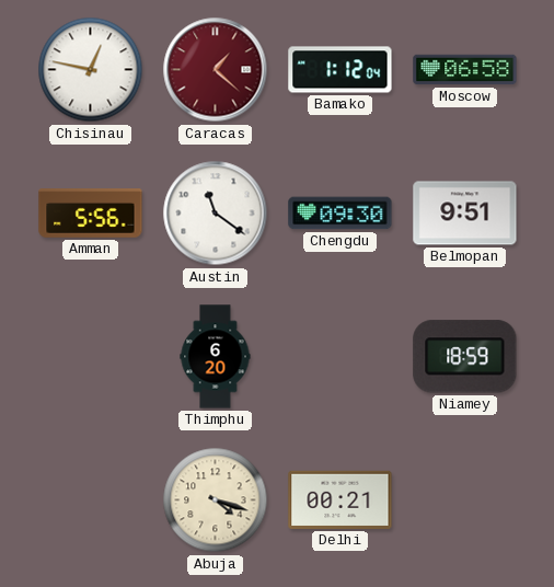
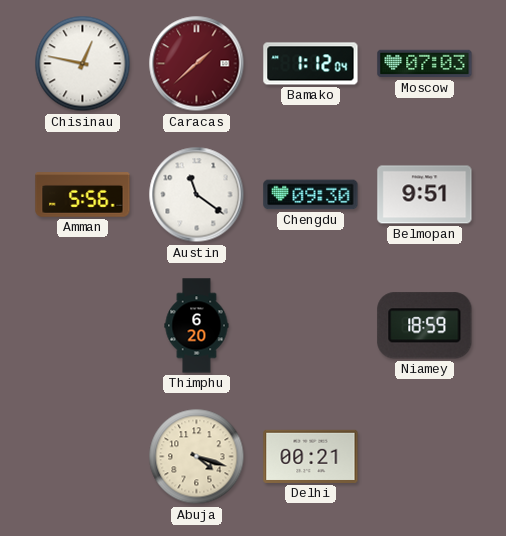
Caracas: 1:22 -> 1:38 (197, 64)
Moscow: 06:58 -> 07:03 (425, 64)
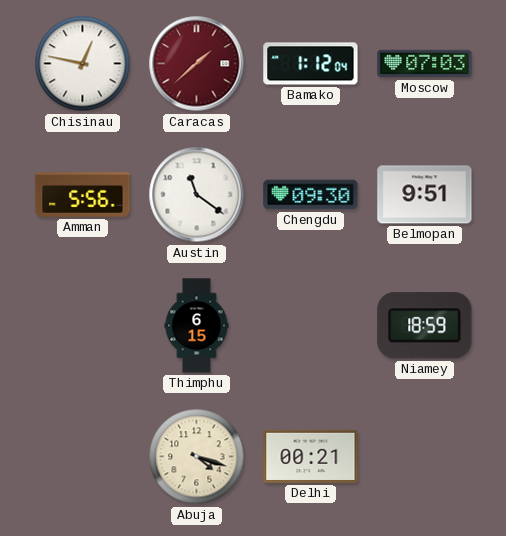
Thimphu: 6:20 -> 6:15 (197, 326)
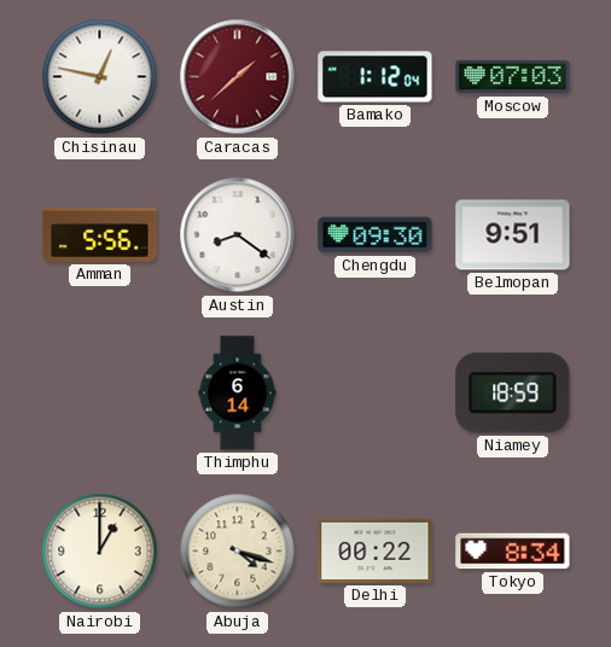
Austin: 11:21 -> 8:21 (238, 235)
Thimphu: 6:15 -> 6:14 (238, 394)
Nairobi: none -> 1:00 (100, 552)
Delhi: 00:21 -> 00:22 (376, 550)
Tokyo: none -> 8:34 (513, 552)
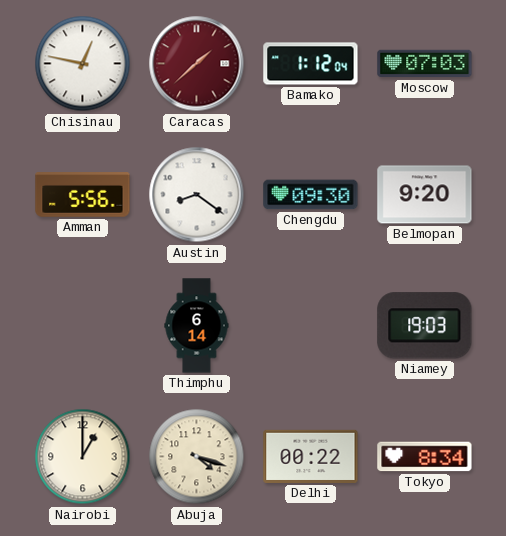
Belmopan: 9:51 -> 9:20 (425, 195)
Niamey: 18:59 -> 19:03 (425, 326)
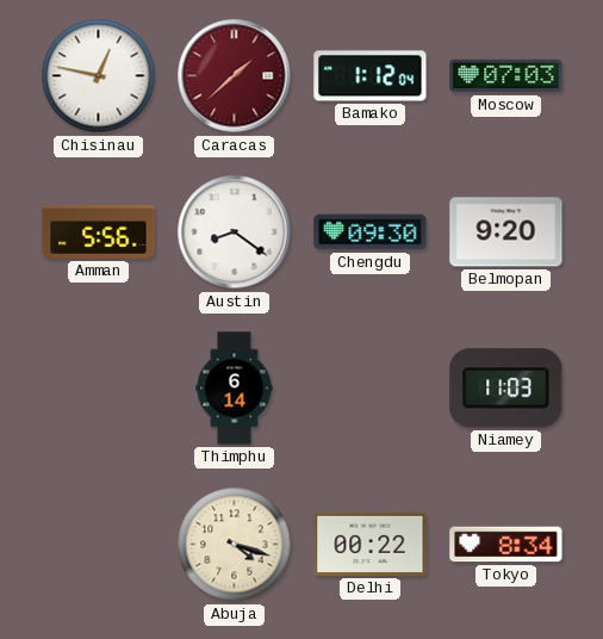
Niamey: 19:03 -> 11:03 (506, 389)
Nairobi: 1:00 -> none (83, 457)
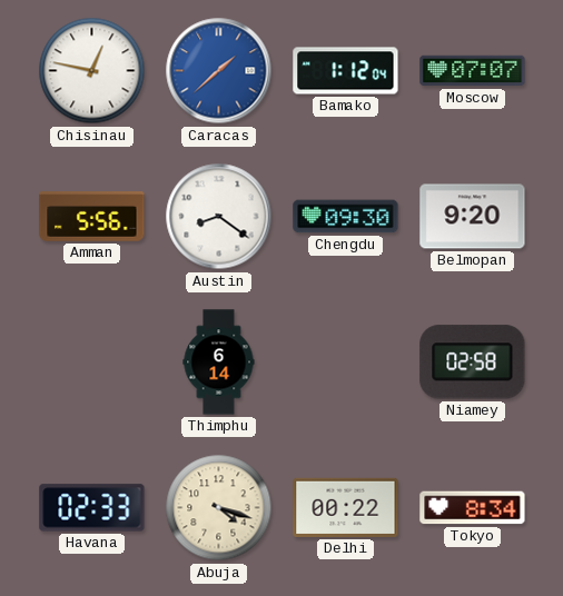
Caracas dial: burgundy -> blue (219, 71)
Moscow: 07:03 -> 07:07 (473, 71)
Niamey: 11:03 -> 02:58 (473, 362)
Havana: none -> 02:33 (92, 508)
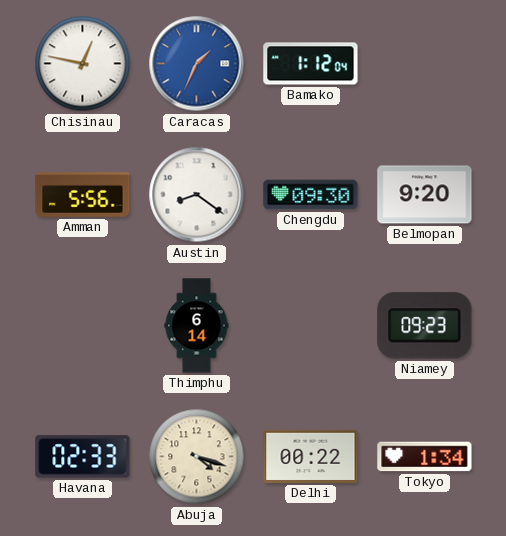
Caracas: 1:38 -> 1:34 (197, 64)
Moscow: 07:07 -> none (473, 71)
Niamey: 02:58 -> 09:23 (425, 326)
Tokyo: 8:34 -> 1:34 (425, 457)
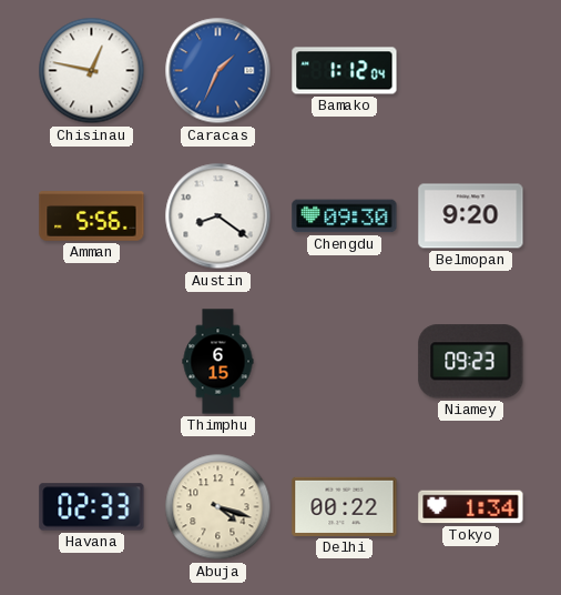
Thimphu: 6:14 -> 6:15 (218, 362)
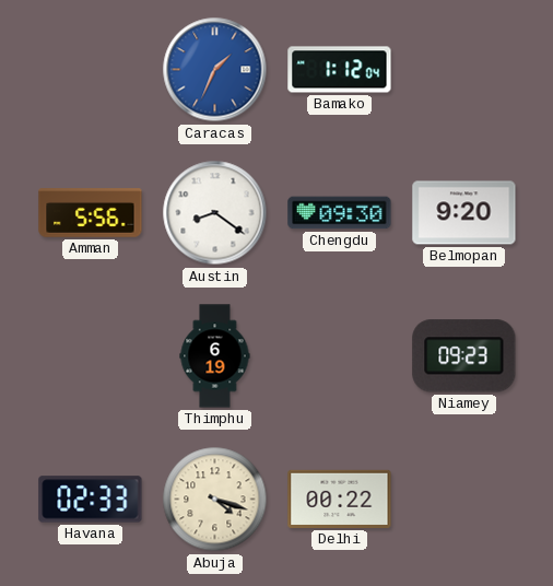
Chisinau: 12:47 -> none (92, 71)
Thimphu: 6:15 -> 6:19 (215, 356)
Tokyo: 1:34 -> none (471, 507)
